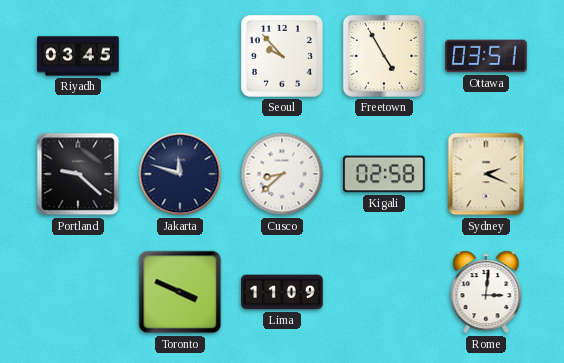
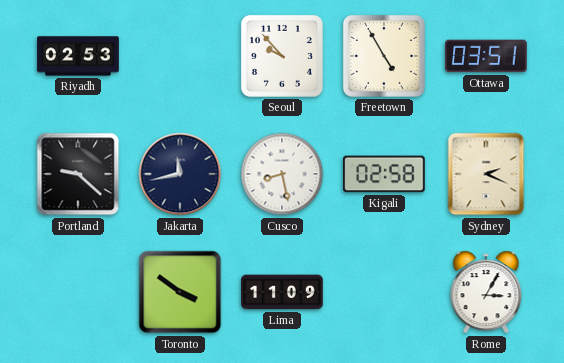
Riyadh: 03:45 -> 02:53 (78, 56)
Jakarta: 11:48 -> 11:43 (180, 174)
Cusco: 8:38 -> 8:28 (282, 174)
Toronto: 3:49 -> 3:51 (180, 292)
Rome: 3:01 -> 3:05 (486, 292)
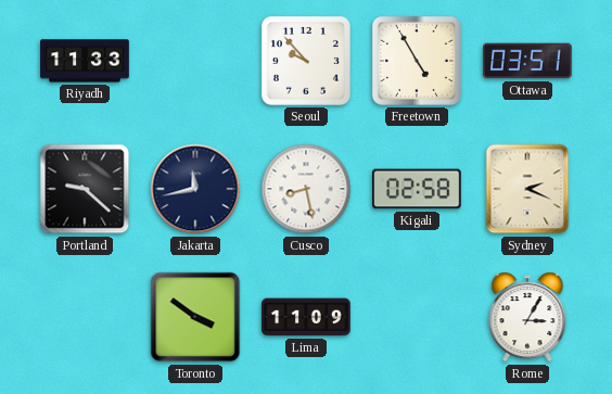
Riyadh: 02:53 -> 11:33 (85, 61)
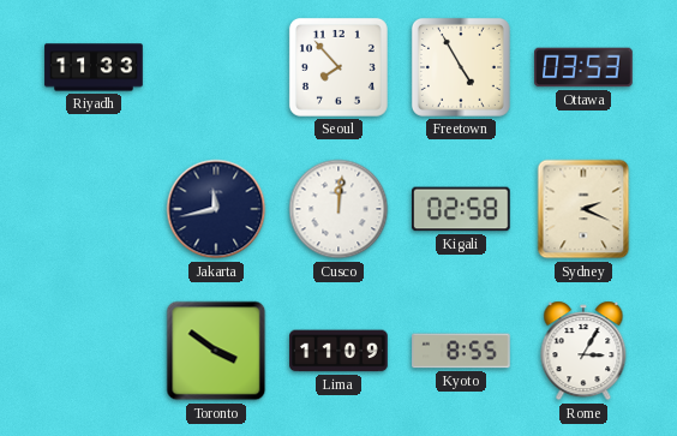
Seoul: 9:53 -> 7:53 (338, 67)
Ottawa: 03:51 -> 03:53 (583, 67)
Portland: 9:22 -> none (85, 189)
Cusco: 8:28 -> 12:01 (338, 209)
Kyoto: none -> 8:55 (461, 351)
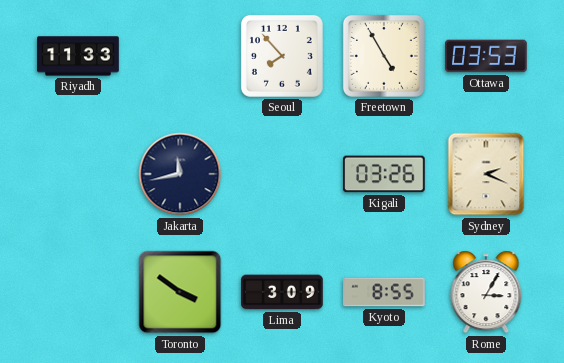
Cusco: 12:01 -> none (338, 209)
Kigali: 02:58 -> 03:26 (385, 174)
Lima: 11:09 -> 3:09 (282, 292)
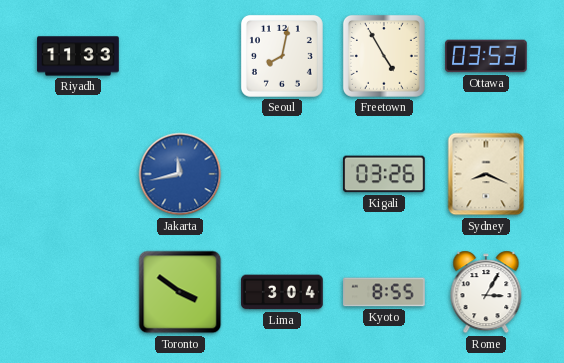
Seoul: 7:53 -> 8:02 (282, 56)
Jakarta dial: navy -> blue (180, 174)
Sydney: 2:19 -> 8:19 (486, 174)
Lima: 3:09 -> 3:04 (282, 292)
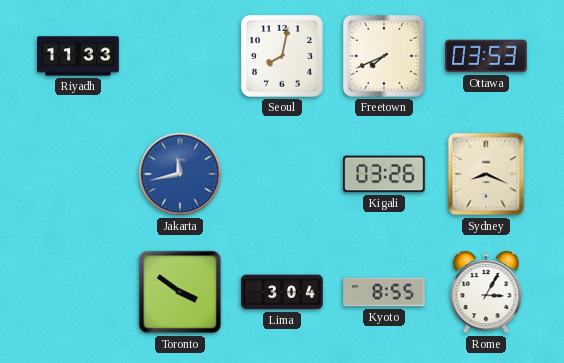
Freetown: 4:55 -> 7:41 (384, 56)
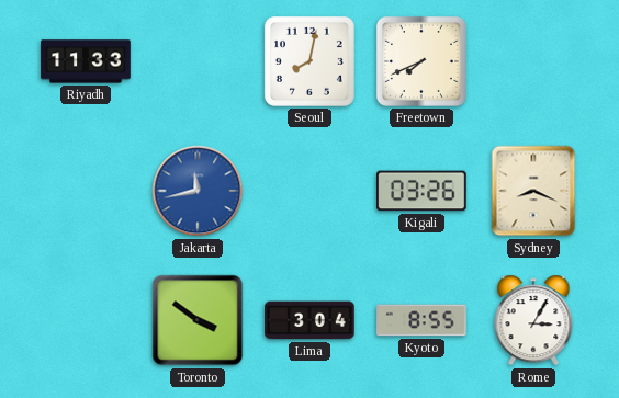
Ottawa: 03:53 -> none (486, 56)
